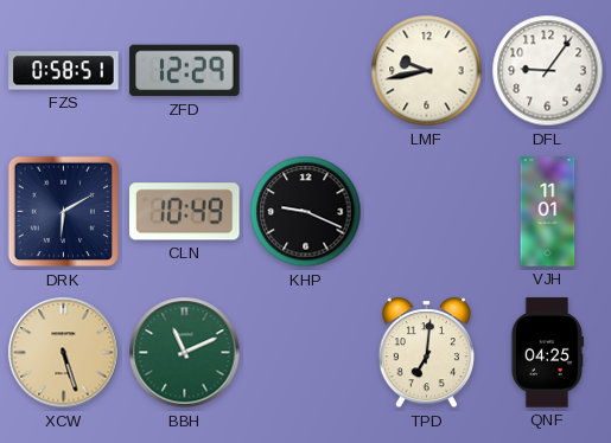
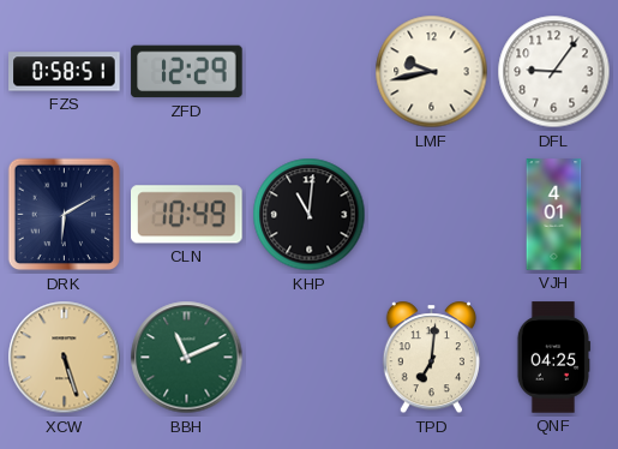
KHP: 9:19 -> 11:01 (310, 215)
VJH: 11:01 -> 4:01 (554, 215)
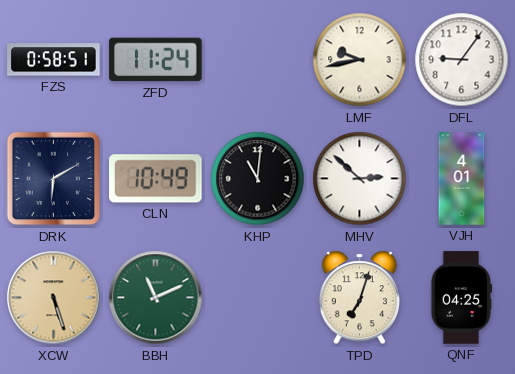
ZFD: 12:29 -> 11:24 (156, 60)
MHV: none -> 2:52 (360, 179)
TPD: 7:01 -> 7:03 (359, 298)
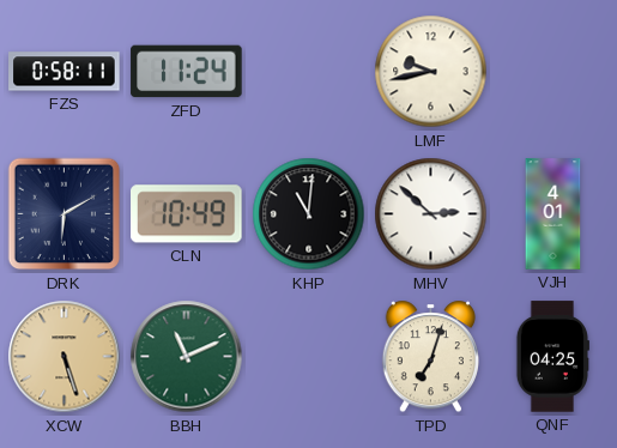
FZS: 0:58:51 -> 0:58:11 (65, 72)
DFL: 9:06 -> none (462, 60)
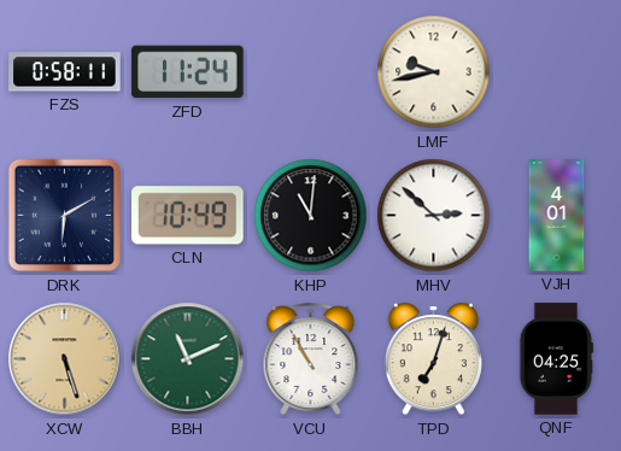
VCU: none -> 10:55 (311, 359)
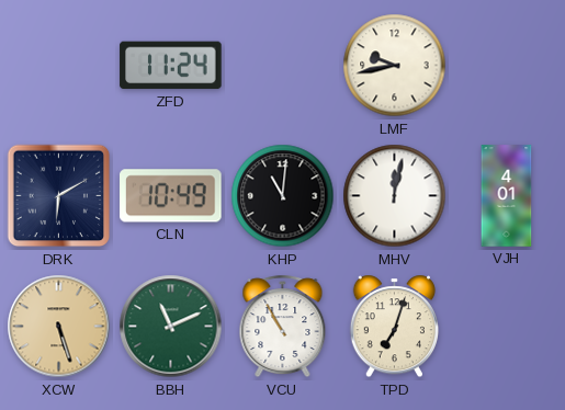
FZS: 0:58 -> none (65, 72)
MHV: 2:52 -> 12:02 (395, 196)
QNF: 04:25 -> none (556, 359)
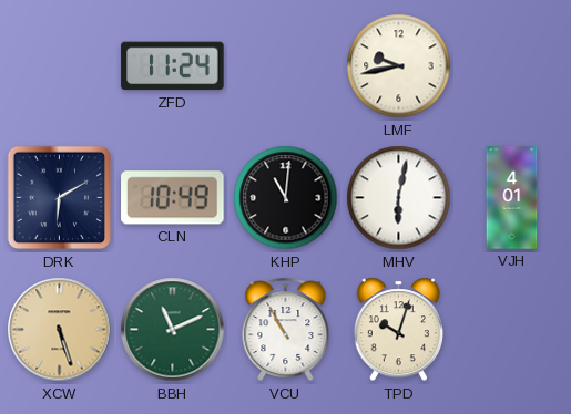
MHV: 12:02 -> 6:02 (399, 198)
TPD: 7:03 -> 10:03 (398, 330)
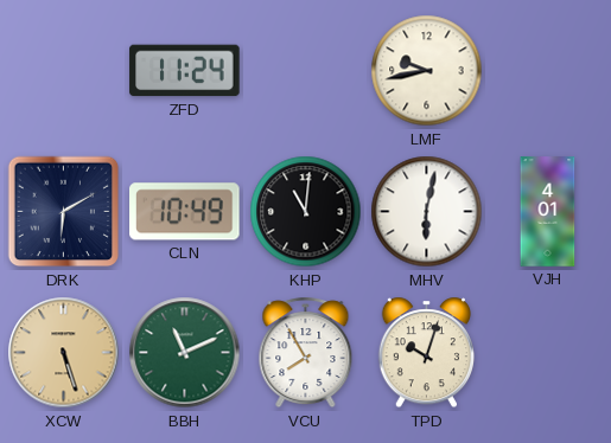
VCU: 10:55 -> 7:55 (306, 353)
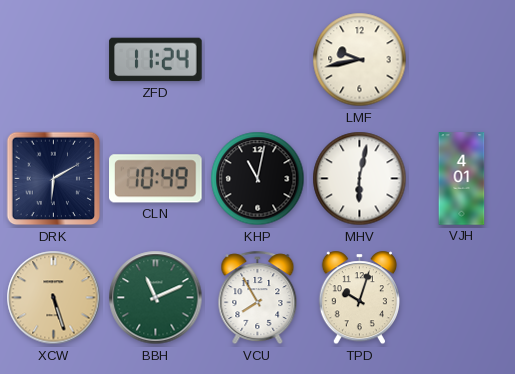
KHP: 11:01 -> 11:02 (258, 179)
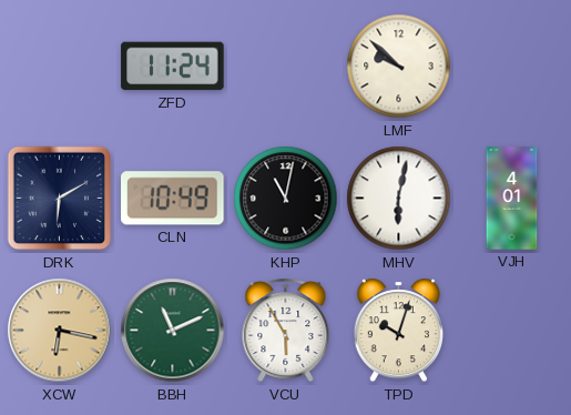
LMF: 9:43 -> 9:52 (399, 67)
XCW: 5:27 -> 6:17 (60, 331)
VCU: 7:55 -> 5:55 (286, 331)
